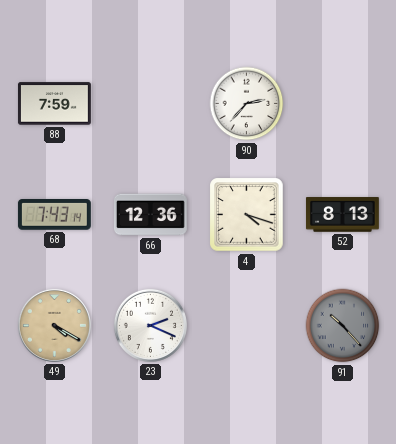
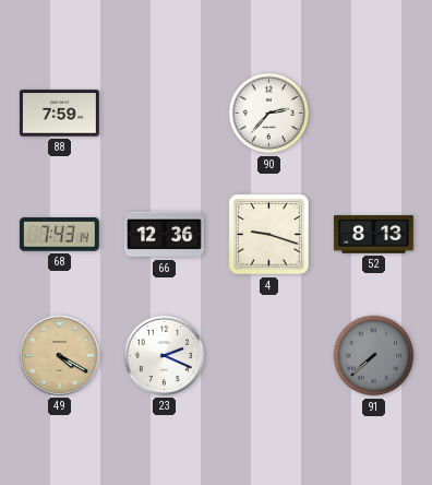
4: 4:18 -> 9:18 (269, 235)
91: 10:23 -> 7:38 (374, 356)
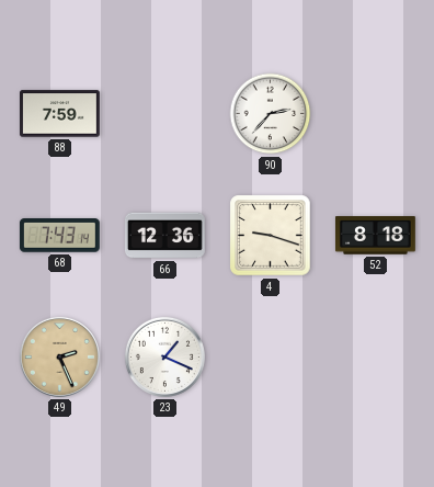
52: 8:13 -> 8:18 (375, 236)
49: 4:20 -> 2:26 (59, 356)
23: 2:19 -> 1:19 (164, 356)
91: 7:38 -> none (374, 356)
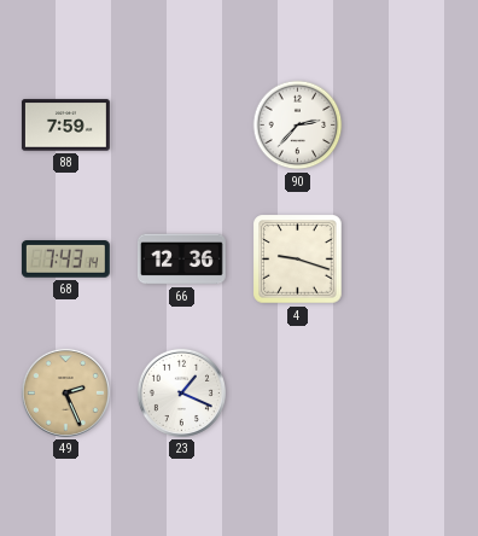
52: 8:18 -> none (375, 236)
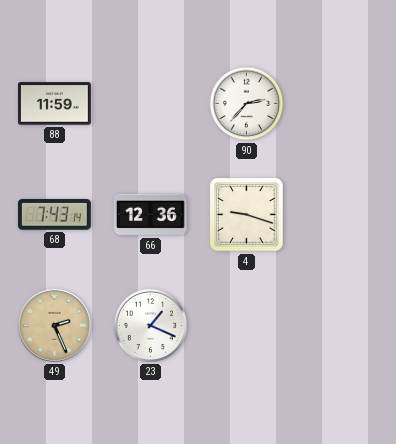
88: 7:59 -> 11:59 (54, 104)
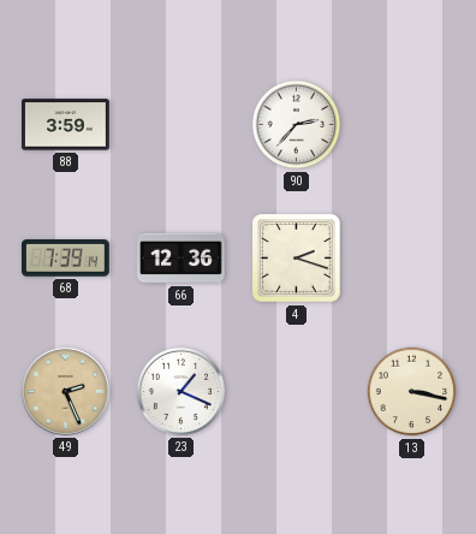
88: 11:59 -> 3:59 (65, 125)
68: 7:43 -> 7:39 (65, 259)
4: 9:18 -> 2:18 (297, 259)
13: none -> 3:17 (412, 392)
